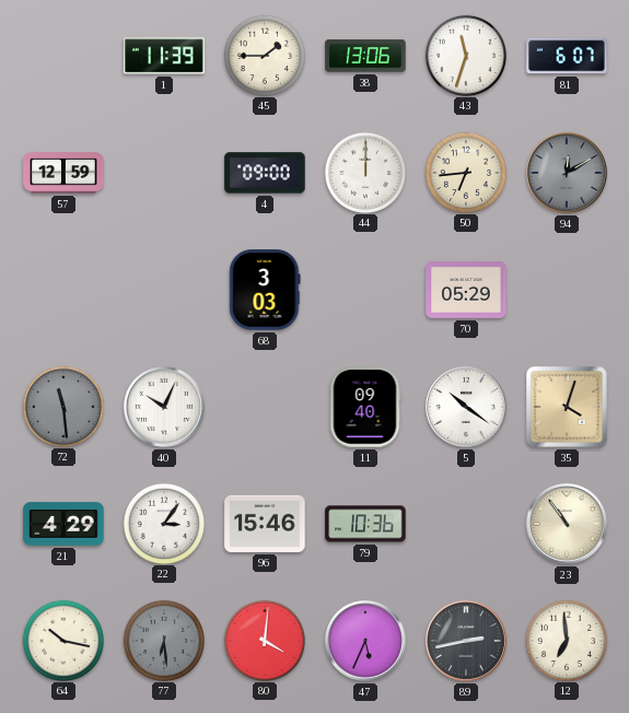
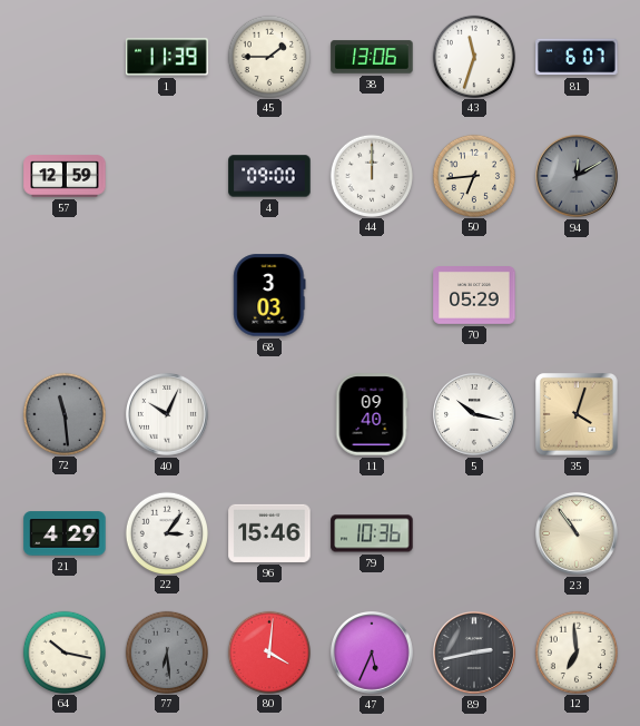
5: 10:21 -> 10:17 (475, 415)
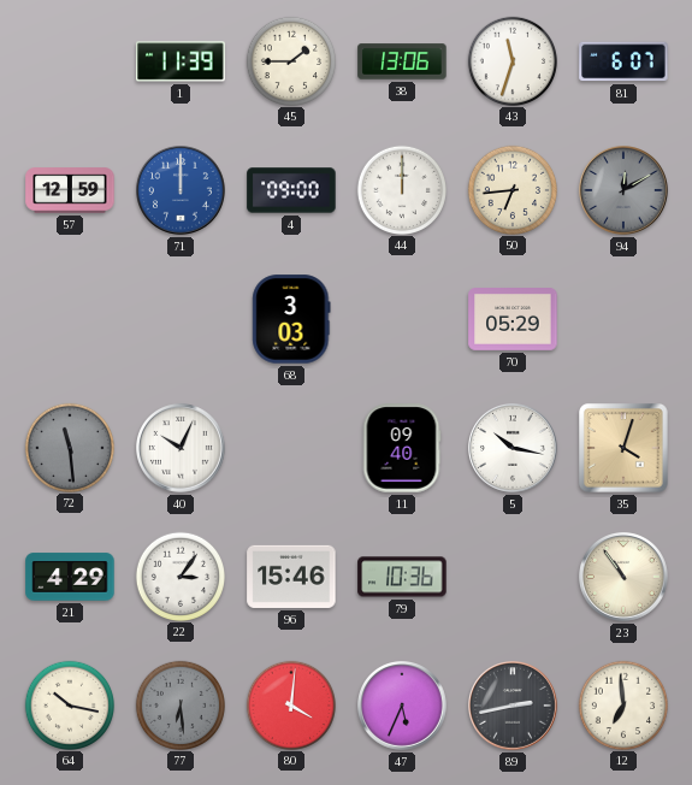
71: none -> 12:00 (182, 191)
